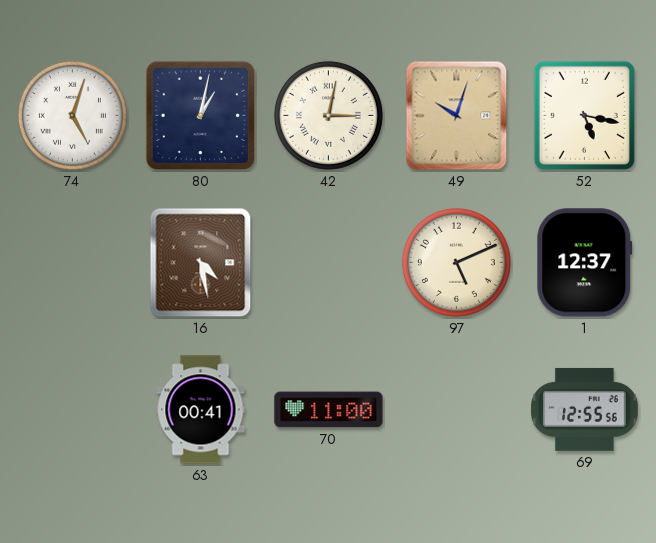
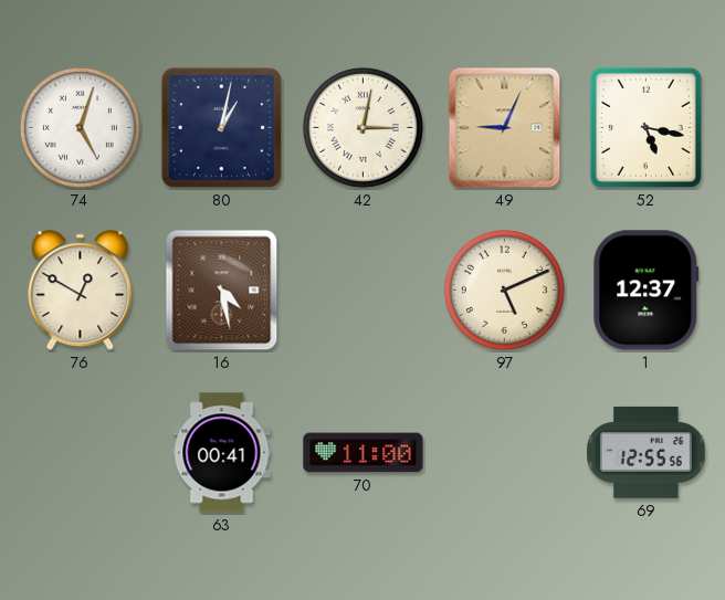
49: 10:03 -> 9:04 (505, 128)
76: none -> 12:50 (81, 291)
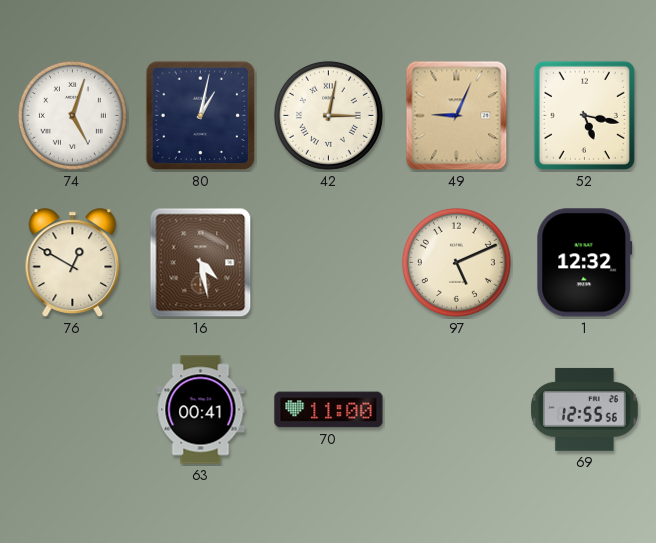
1: 12:37 -> 12:32 (585, 263)
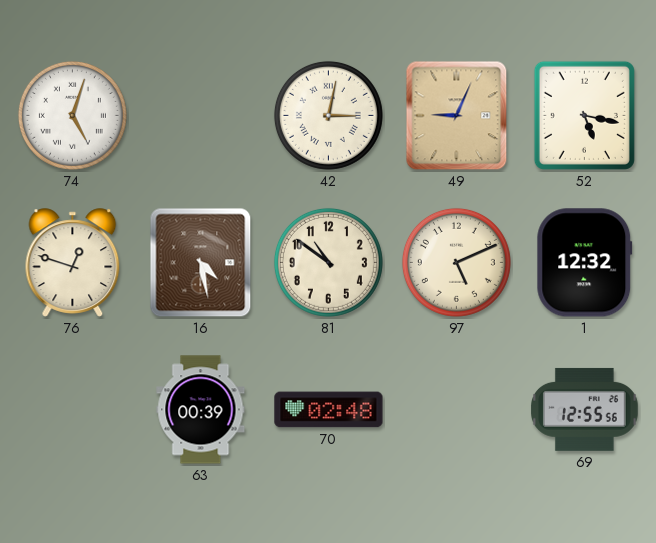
80: 1:02 -> none (201, 116)
76: 12:50 -> 12:48 (73, 263)
81: none -> 10:51 (328, 262)
63: 00:41 -> 00:39 (201, 410)
70: 11:00 -> 02:48 (329, 410)
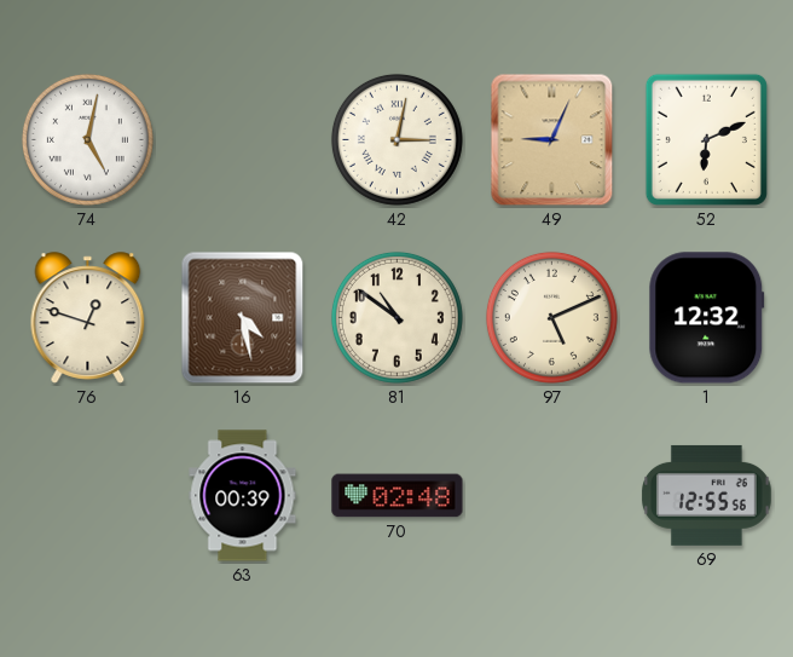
74: 5:03 -> 5:02 (87, 139)
52: 5:17 -> 6:11 (706, 139)
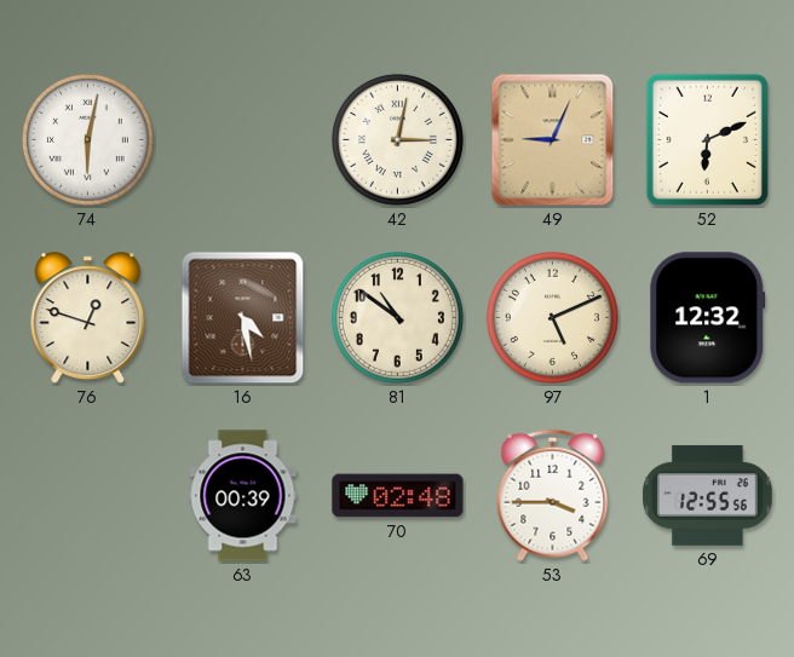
74: 5:02 -> 6:02 (87, 139)
53: none -> 3:45 (553, 495)
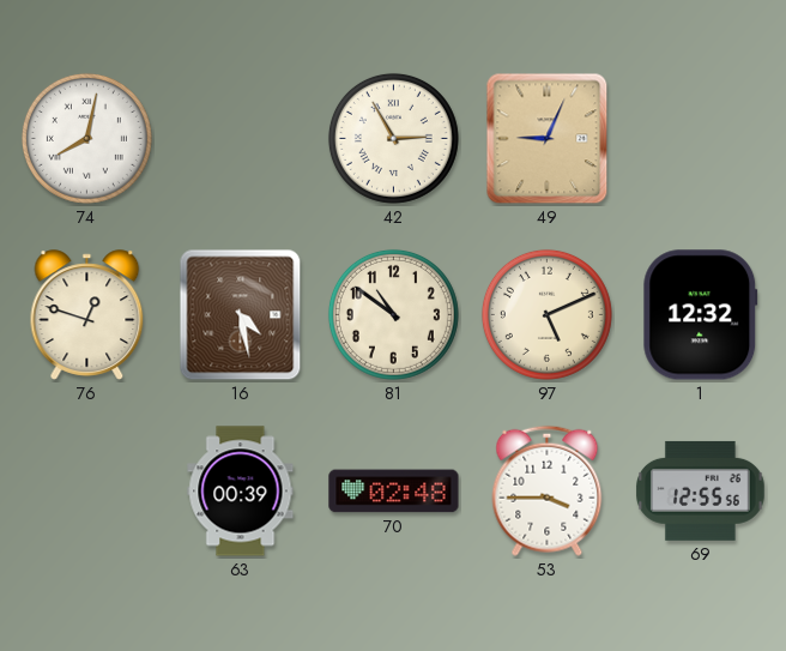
74: 6:02 -> 8:02 (86, 138)
42: 3:02 -> 2:55 (393, 138)
52: 6:11 -> none (707, 139)
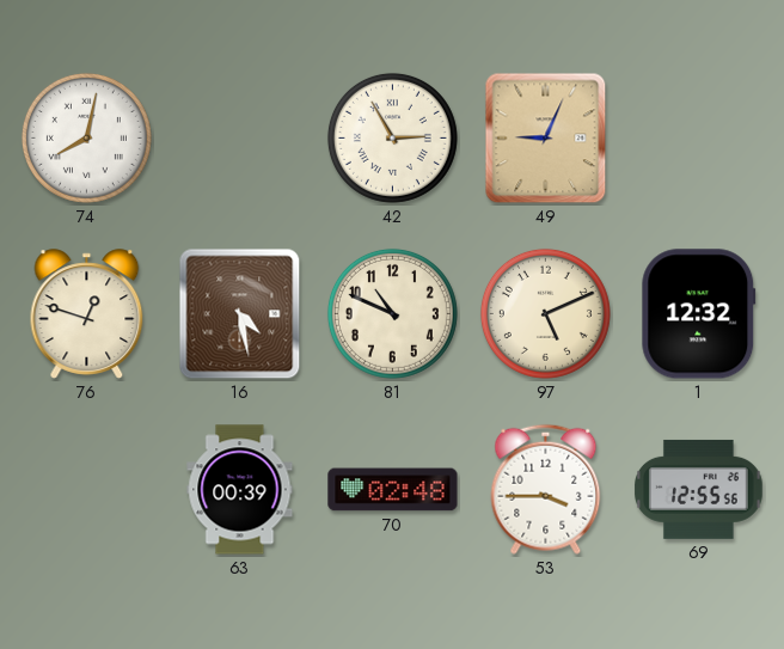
81: 10:51 -> 10:49 (392, 313)
